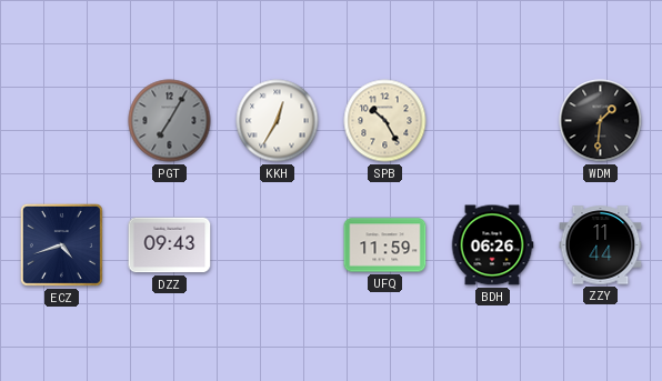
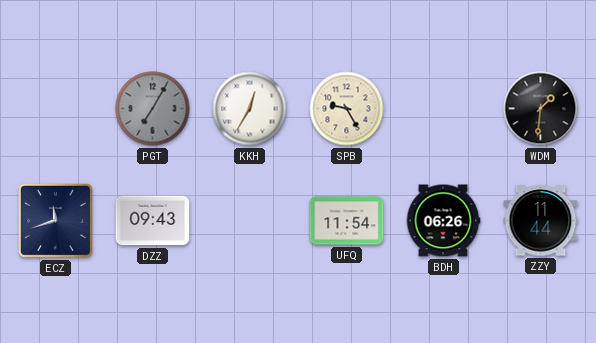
SPB: 10:25 -> 9:25 (347, 109)
ECZ: 4:42 -> 11:42 (55, 220)
UFQ: 11:59 -> 11:54 (347, 221)
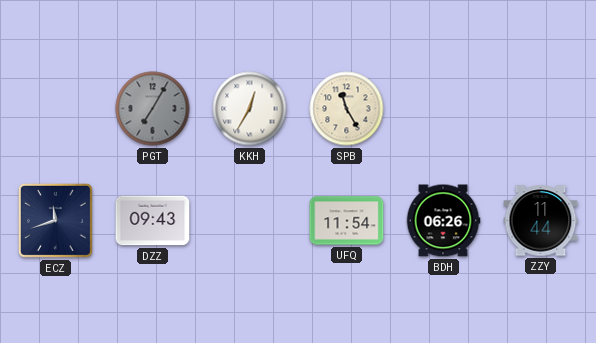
SPB: 9:25 -> 11:25 (347, 109)
WDM: 1:31 -> none (541, 109)
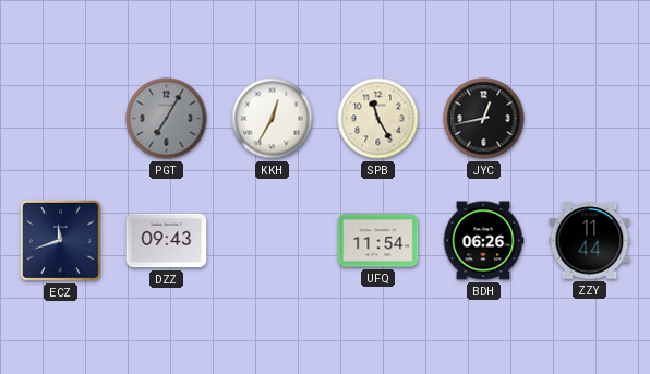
JYC: none -> 12:43 (484, 119)
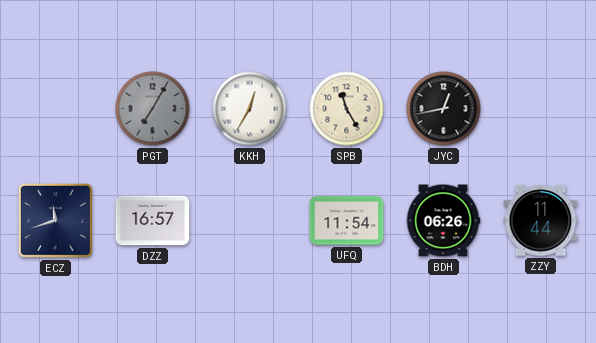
DZZ: 09:43 -> 16:57 (153, 221)
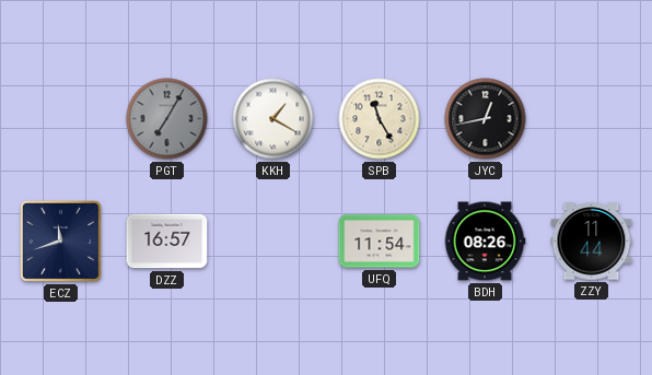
KKH: 12:35 -> 1:20 (273, 119)
BDH: 06:26 -> 08:26 (485, 242)
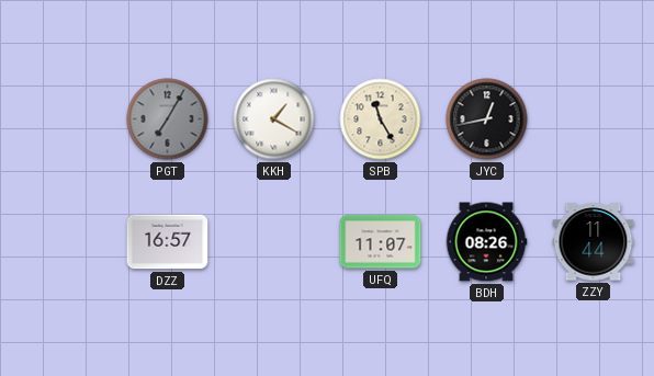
ECZ: 11:42 -> none (60, 241)
UFQ: 11:54 -> 11:07 (381, 242)
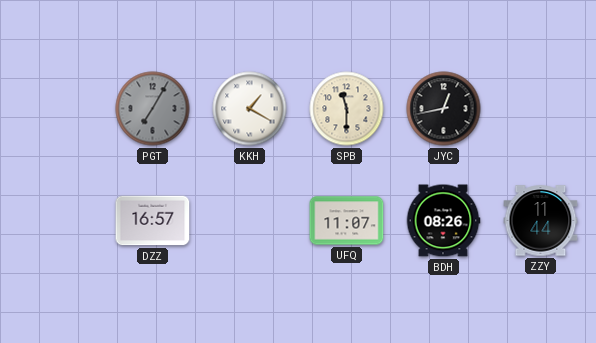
SPB: 11:25 -> 11:30 (347, 109)
